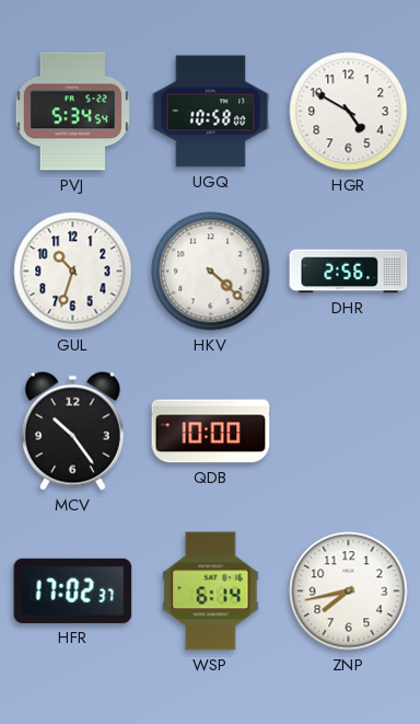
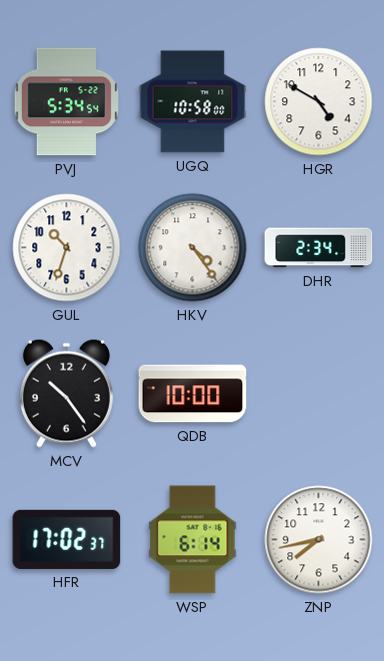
HKV: 4:22 -> 4:24 (193, 248)
DHR: 2:56 -> 2:34 (319, 248)
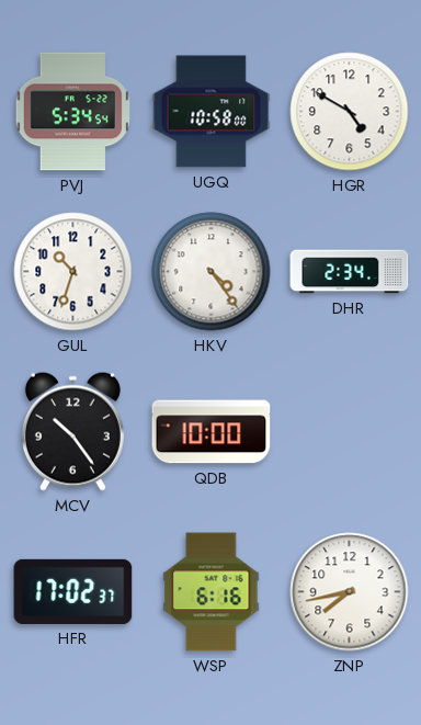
WSP: 6:14 -> 6:16 (212, 592)
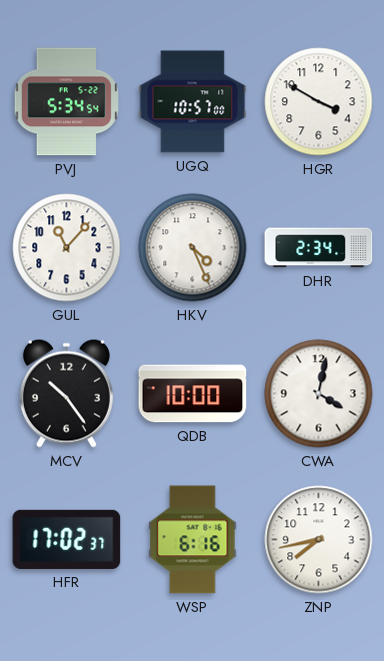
UGQ: 10:58 -> 10:57 (193, 102)
HGR: 4:50 -> 3:50 (319, 102)
GUL: 10:33 -> 11:07 (67, 248)
HKV: 4:24 -> 4:26 (193, 248)
CWA: none -> 4:02 (319, 394)
